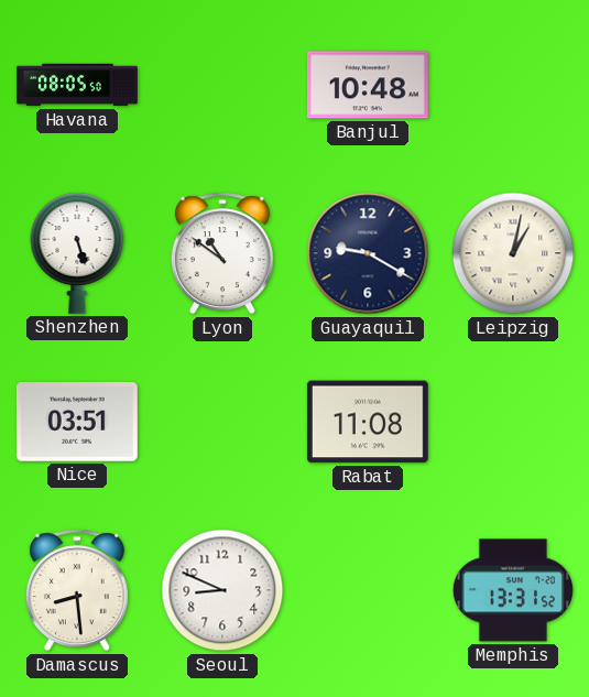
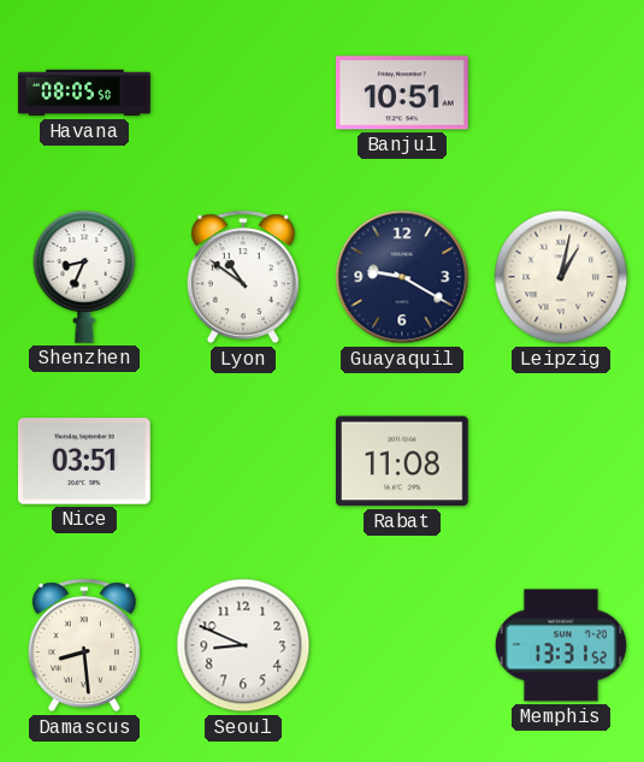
Banjul: 10:48 -> 10:51 (402, 93)
Shenzhen: 5:27 -> 8:34 (84, 277)
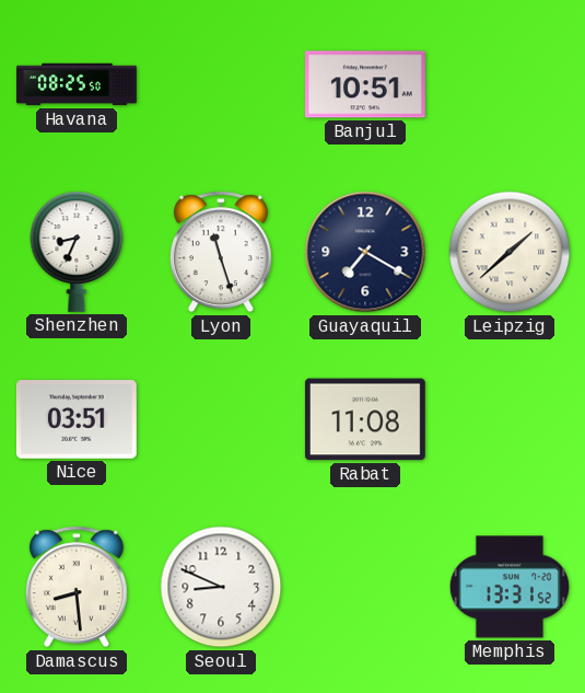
Havana: 08:05 -> 08:25 (77, 84)
Lyon: 10:51 -> 11:27 (221, 252)
Guayaquil: 9:20 -> 7:20 (365, 252)
Leipzig: 1:02 -> 1:38 (510, 252)
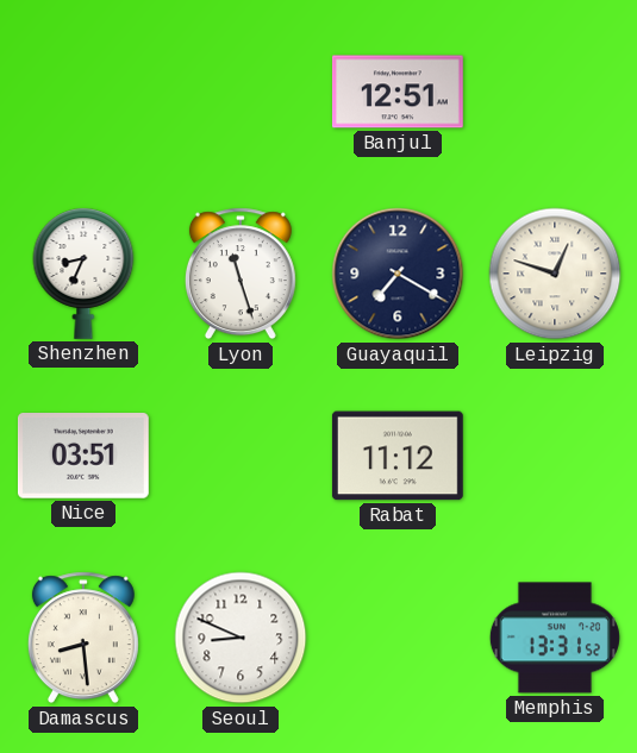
Havana: 08:25 -> none (77, 84)
Banjul: 10:51 -> 12:51 (398, 92)
Leipzig: 1:38 -> 12:48 (555, 274)
Rabat: 11:08 -> 11:12 (398, 456)
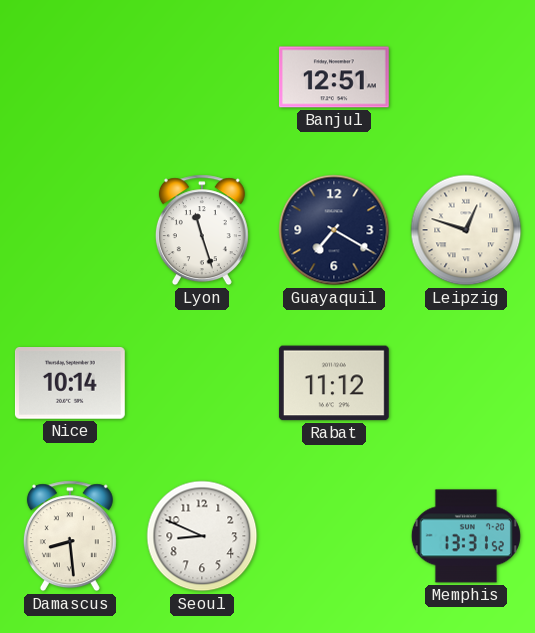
Shenzhen: 8:34 -> none (83, 274)
Nice: 03:51 -> 10:14 (70, 384)
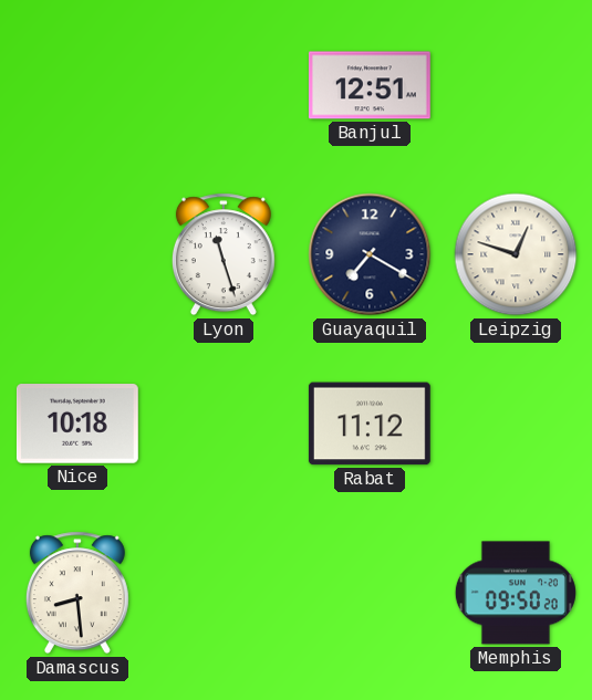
Nice: 10:14 -> 10:18 (77, 425)
Seoul: 8:49 -> none (202, 536)
Memphis: 13:31 -> 09:50 (516, 593)
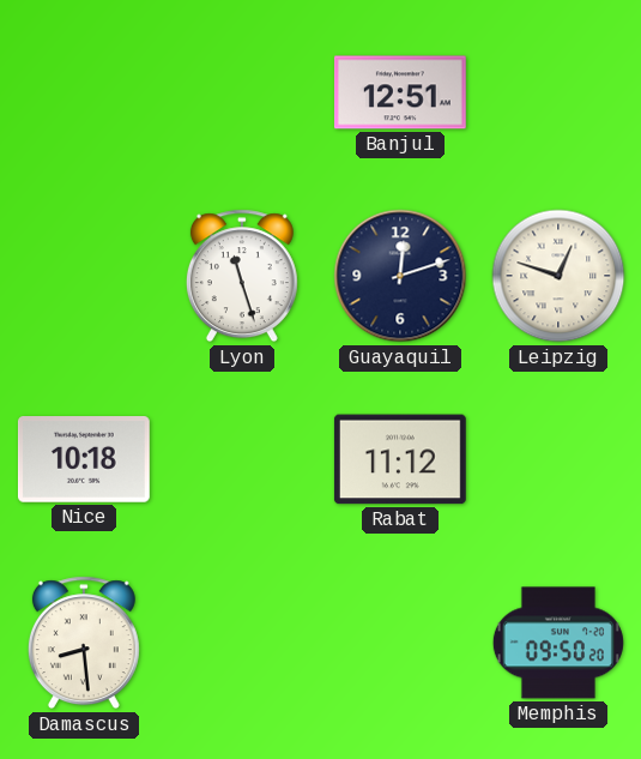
Guayaquil: 7:20 -> 12:12 (400, 276)
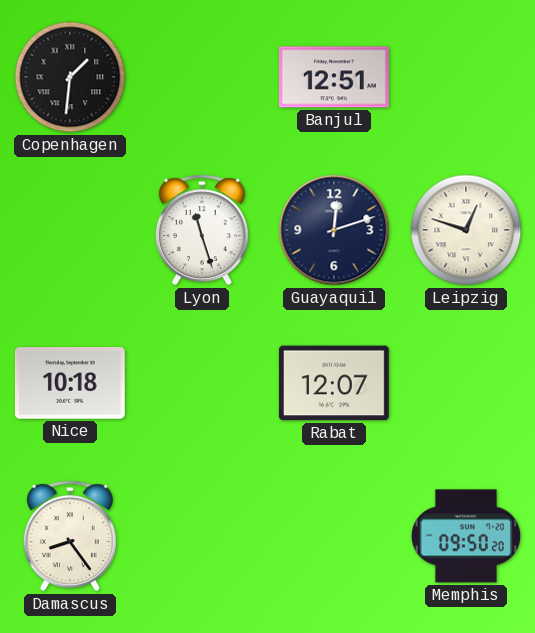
Copenhagen: none -> 1:31 (70, 77)
Rabat: 11:12 -> 12:07 (334, 383)
Damascus: 8:29 -> 8:24 (70, 536)
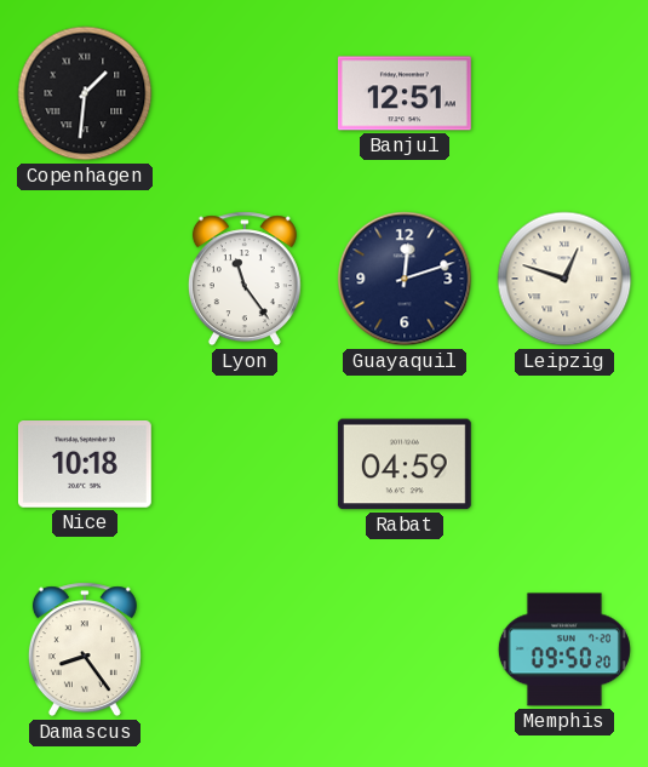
Lyon: 11:27 -> 11:24 (245, 279)
Rabat: 12:07 -> 04:59 (405, 464)
